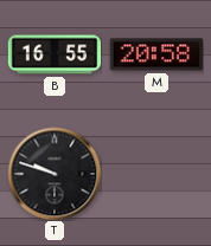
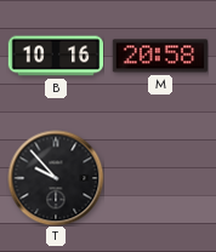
B: 16:55 -> 10:16 (56, 56)
T: 9:48 -> 9:53 (56, 178)
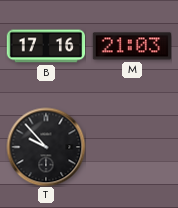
B: 10:16 -> 17:16 (46, 46)
M: 20:58 -> 21:03 (132, 46)
